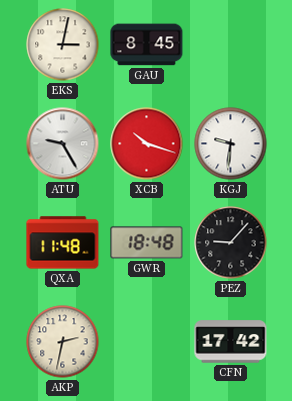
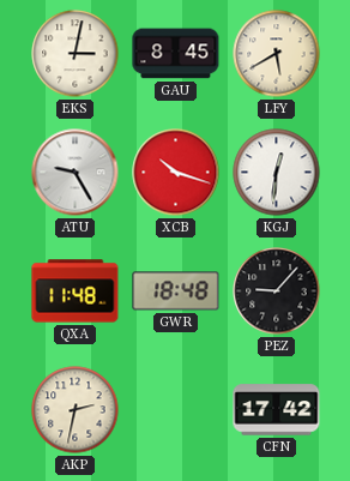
LFY: none -> 5:40 (277, 54)
KGJ: 9:31 -> 12:31 (277, 173)
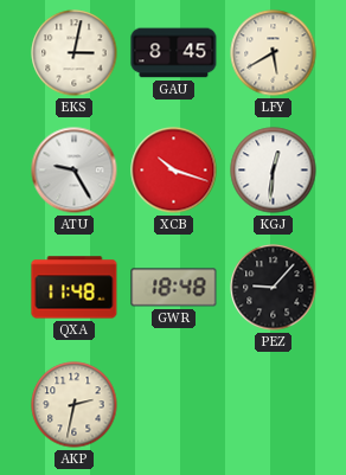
CFN: 17:42 -> none (277, 410)
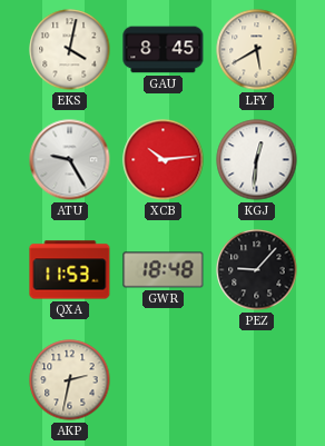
EKS: 3:02 -> 4:02 (70, 50)
XCB: 10:18 -> 10:14 (164, 160)
QXA: 11:48 -> 11:53 (70, 270)
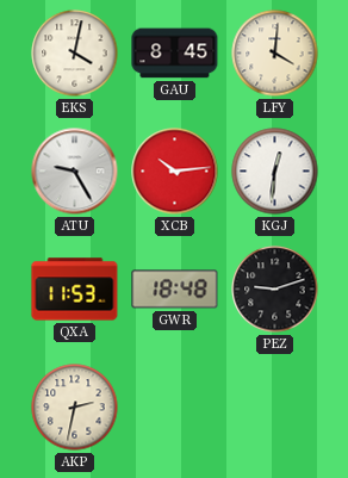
LFY: 5:40 -> 4:01 (275, 54)
PEZ: 9:07 -> 9:12 (275, 290)
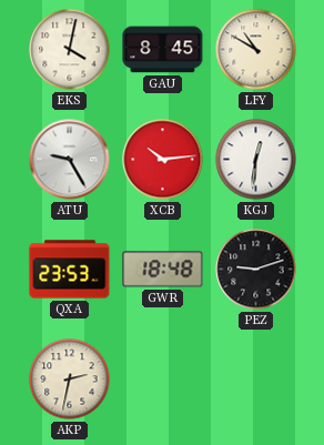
LFY: 4:01 -> 10:50 (256, 50)
QXA: 11:53 -> 23:53 (70, 270)
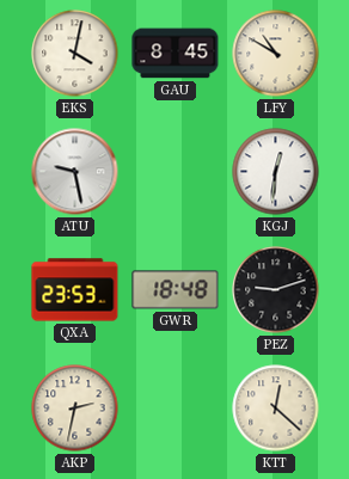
ATU: 9:25 -> 9:28 (75, 172)
XCB: 10:14 -> none (163, 160)
KTT: none -> 12:22 (276, 409)
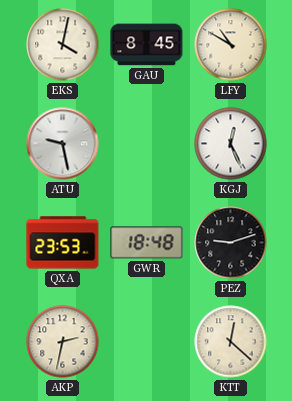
KGJ: 12:31 -> 12:26 (231, 144)
